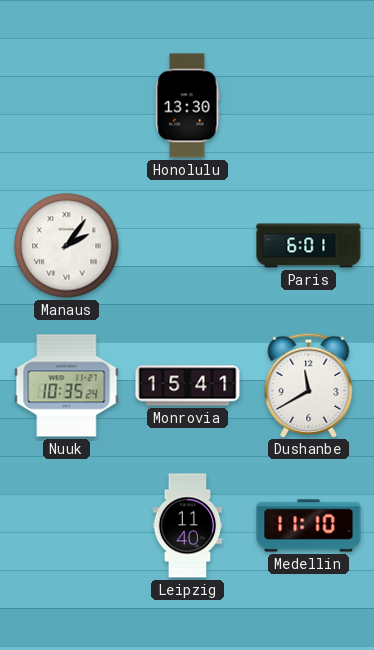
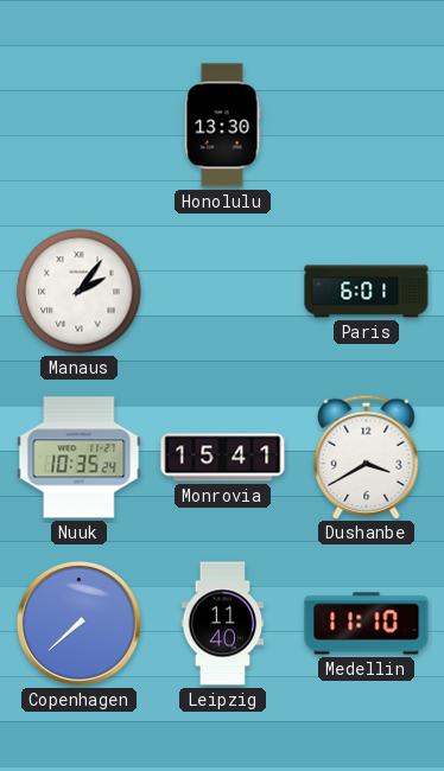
Dushanbe: 11:40 -> 3:40 (367, 457)
Copenhagen: none -> 7:38 (78, 623)
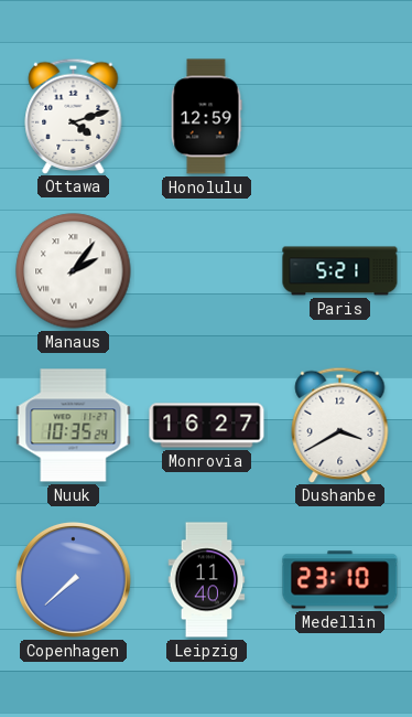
Ottawa: none -> 4:12 (74, 116)
Honolulu: 13:30 -> 12:59 (206, 117)
Paris: 6:01 -> 5:21 (340, 271)
Monrovia: 15:41 -> 16:27 (207, 426)
Medellin: 11:10 -> 23:10 (340, 580)
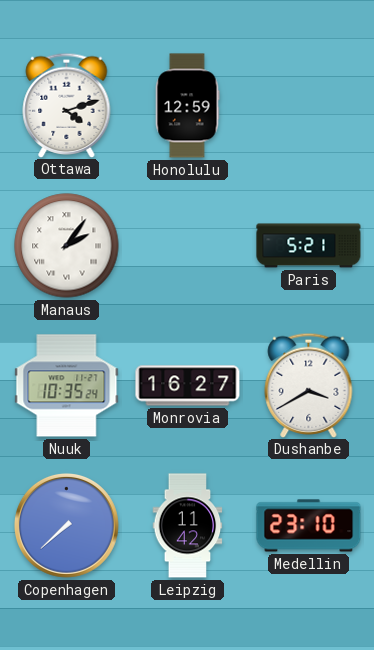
Leipzig: 11:40 -> 11:42 (188, 526)
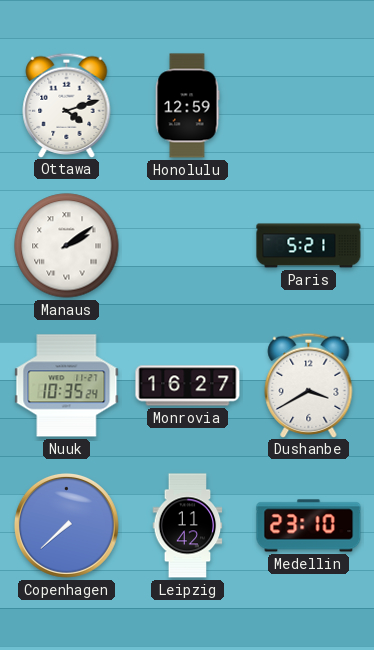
Manaus: 2:06 -> 2:09 (67, 246)
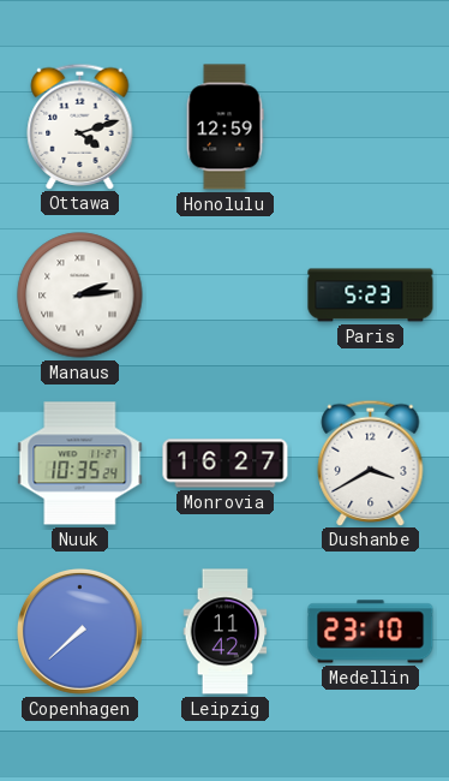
Manaus: 2:09 -> 2:14 (80, 296)
Paris: 5:21 -> 5:23 (371, 296)
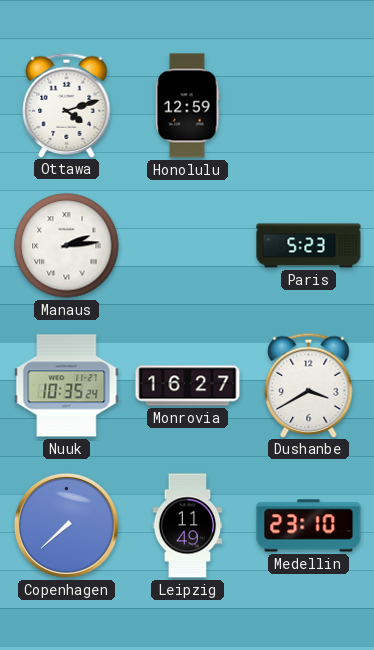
Leipzig: 11:42 -> 11:49 (188, 526)
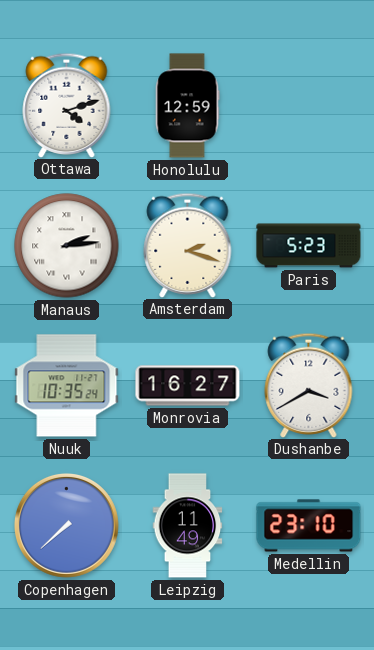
Amsterdam: none -> 2:18 (188, 245)
